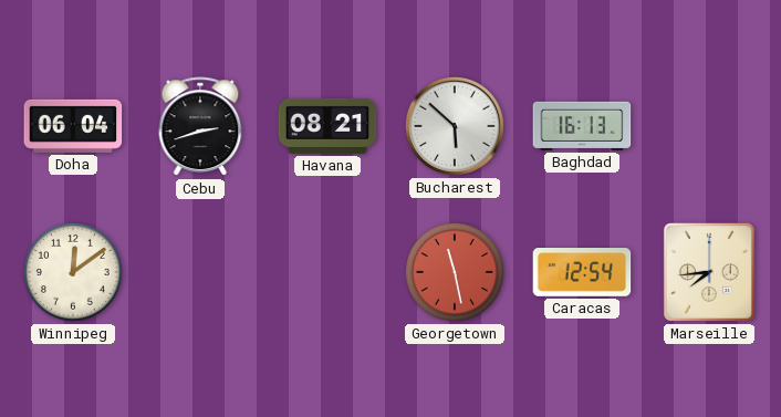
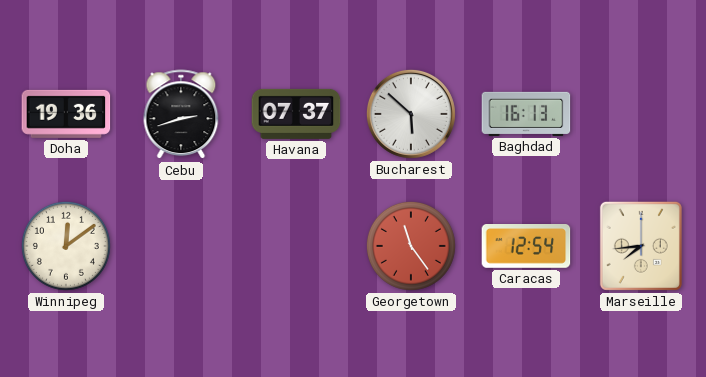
Doha: 06:04 -> 19:36 (66, 114)
Havana: 08:21 -> 07:37 (296, 114)
Georgetown: 11:28 -> 11:24 (411, 246)
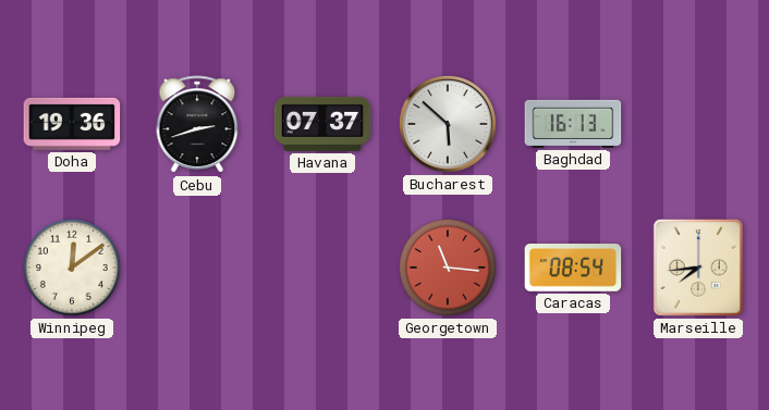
Georgetown: 11:24 -> 11:16 (448, 268)
Caracas: 12:54 -> 08:54 (573, 269)
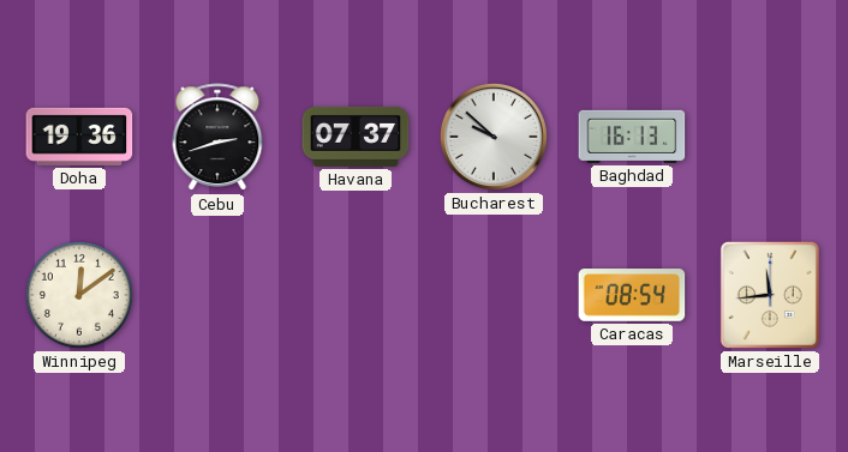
Bucharest: 5:52 -> 9:52 (494, 137)
Georgetown: 11:16 -> none (448, 268)
Marseille: 7:44 -> 11:44 (770, 295)
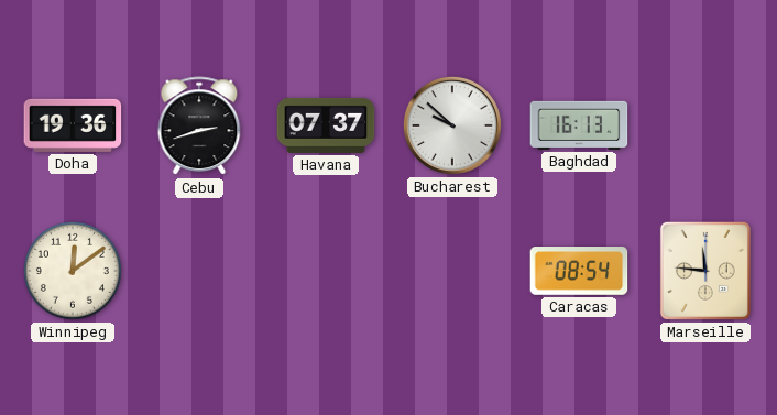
Marseille: 11:44 -> 11:46 (705, 271)
